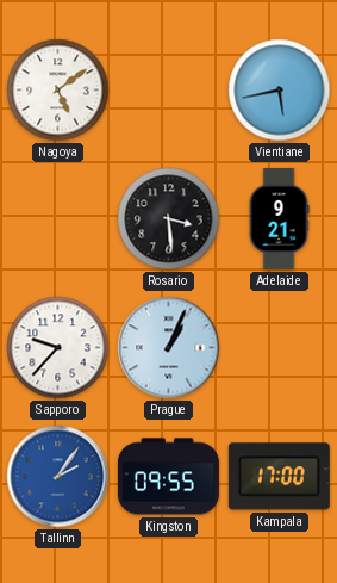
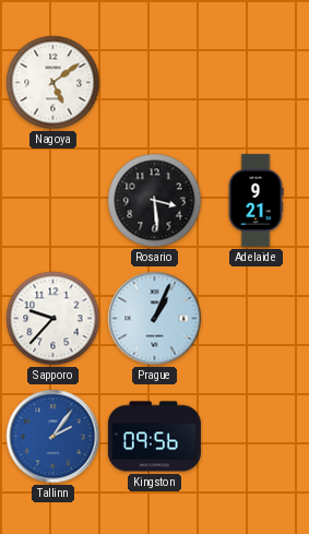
Vientiane: 5:43 -> none (280, 91)
Kingston: 09:55 -> 09:56 (154, 437)
Kampala: 17:00 -> none (279, 477)
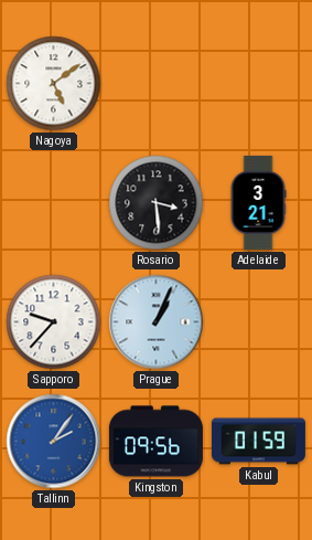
Adelaide: 9:21 -> 3:21 (258, 202)
Kabul: none -> 01:59 (258, 442)
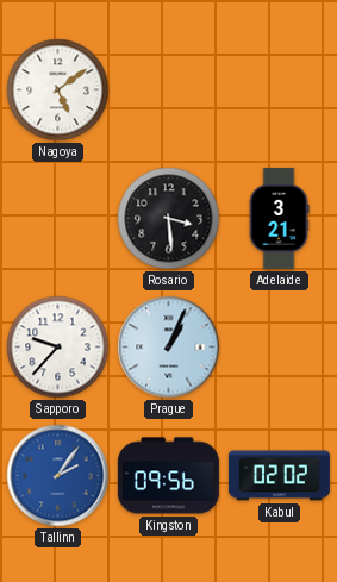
Kabul: 01:59 -> 02:02 (279, 476)
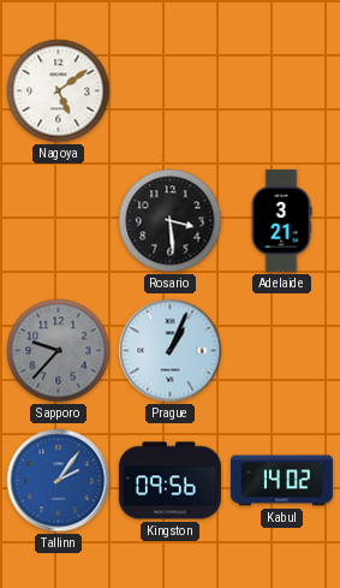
Sapporo dial: white -> grey (59, 351)
Kabul: 02:02 -> 14:02 (281, 481)
